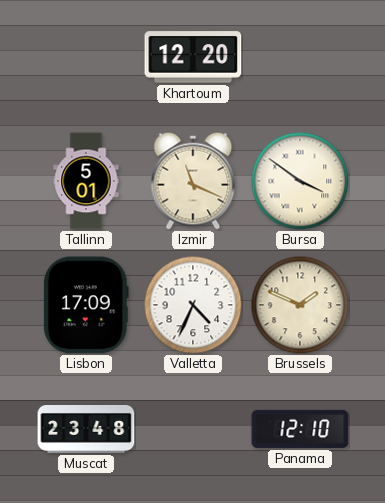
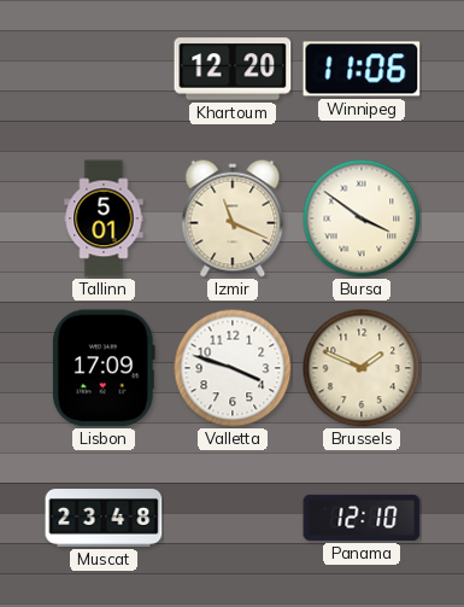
Winnipeg: none -> 11:06 (362, 69)
Valletta: 4:34 -> 3:48 (233, 368)
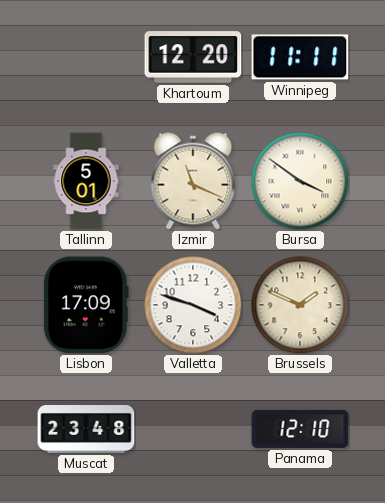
Winnipeg: 11:06 -> 11:11 (300, 57)
